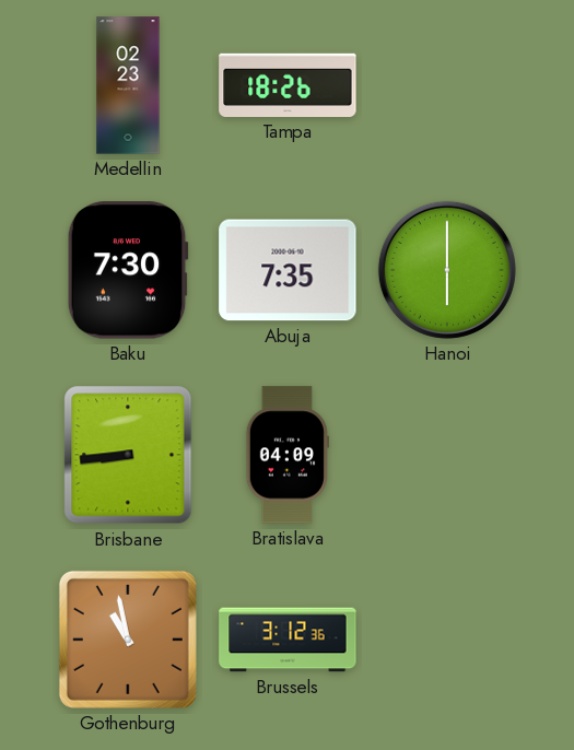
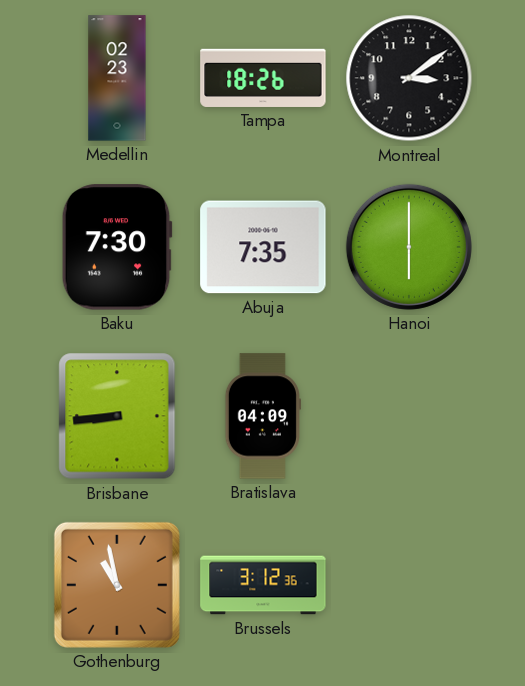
Montreal: none -> 3:09 (409, 78)
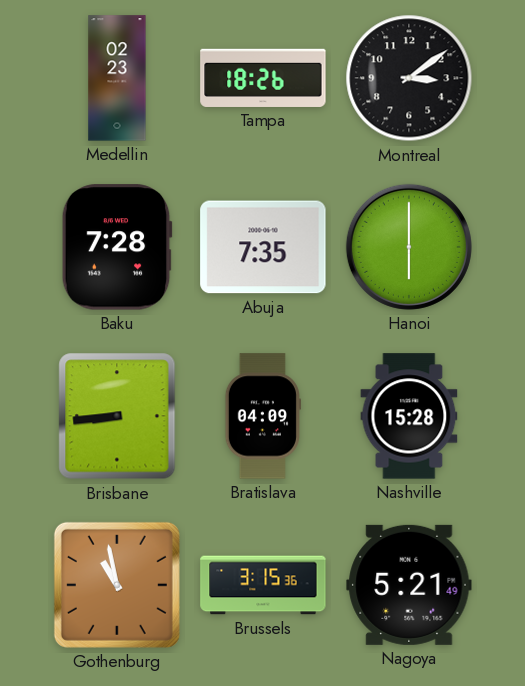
Baku: 7:30 -> 7:28 (117, 247)
Nashville: none -> 15:28 (409, 416)
Brussels: 3:12 -> 3:15 (263, 585)
Nagoya: none -> 5:21 (409, 585)
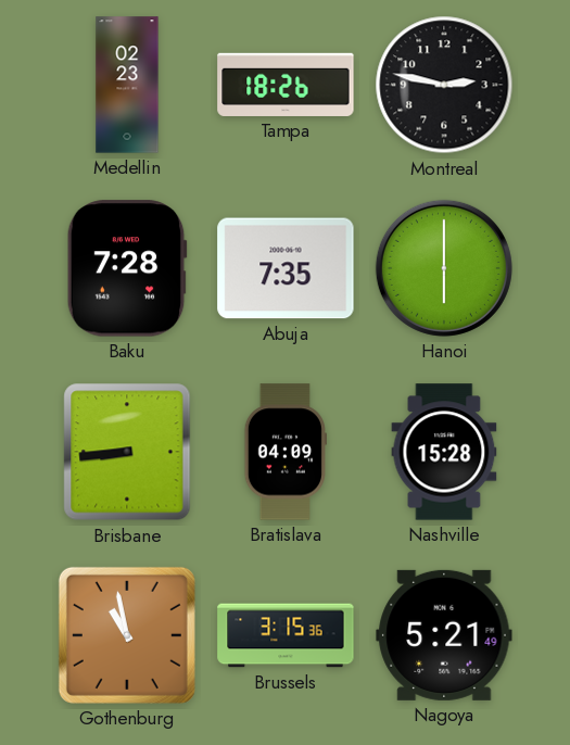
Montreal: 3:09 -> 2:47 (444, 85)
